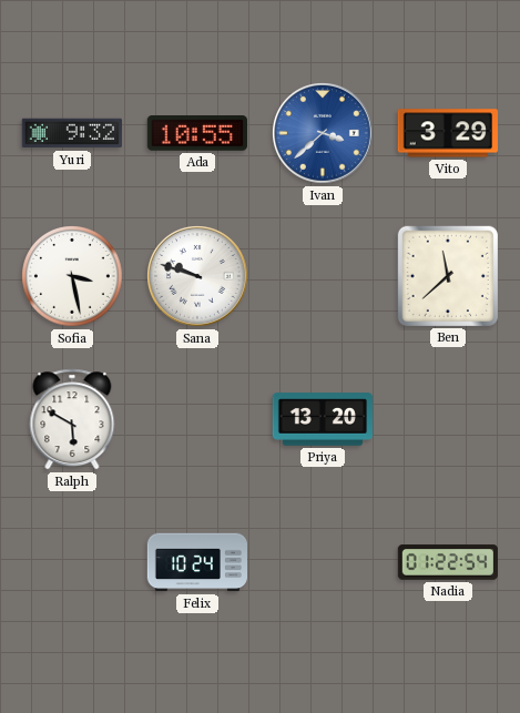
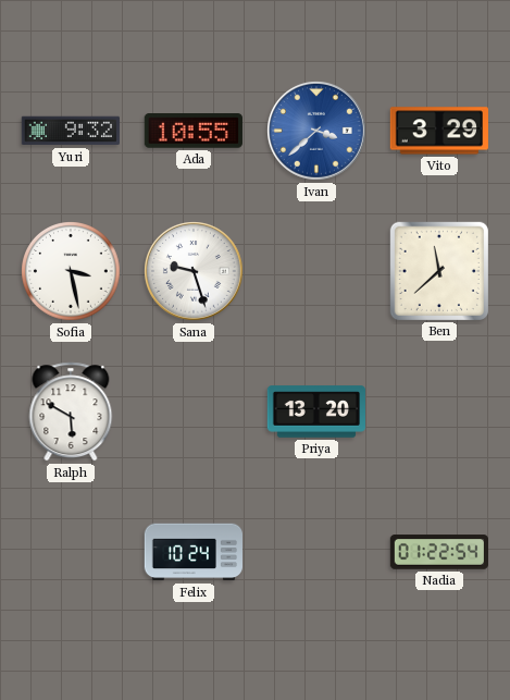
Sana: 9:48 -> 9:27 (195, 272)
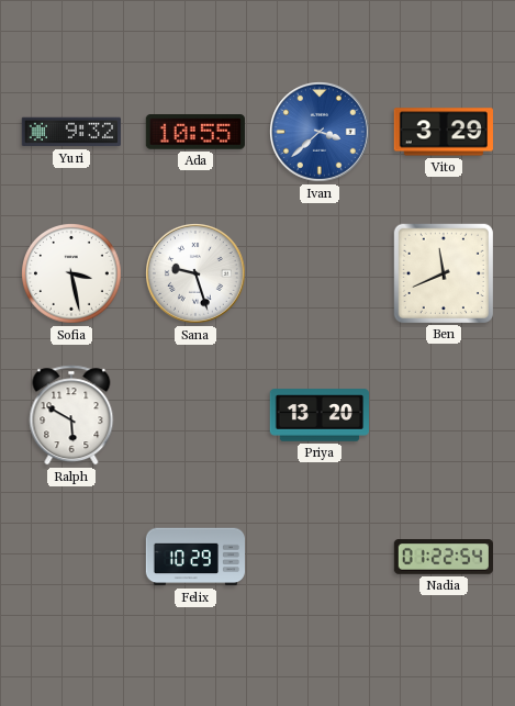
Ben: 11:38 -> 11:41 (444, 273)
Felix: 10:24 -> 10:29 (194, 557)
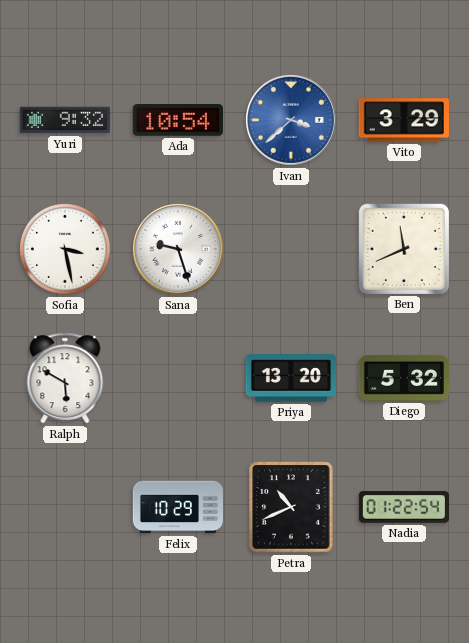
Ada: 10:55 -> 10:54 (178, 120)
Diego: none -> 5:32 (403, 378)
Petra: none -> 10:41 (291, 507)
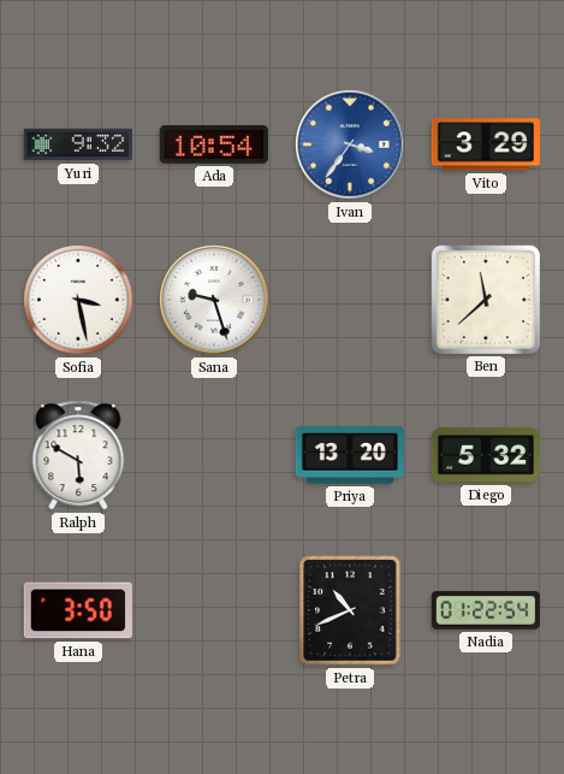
Ivan: 3:38 -> 3:36 (351, 146)
Ben: 11:41 -> 11:38 (486, 300)
Hana: none -> 3:50 (78, 610)
Felix: 10:29 -> none (177, 507)
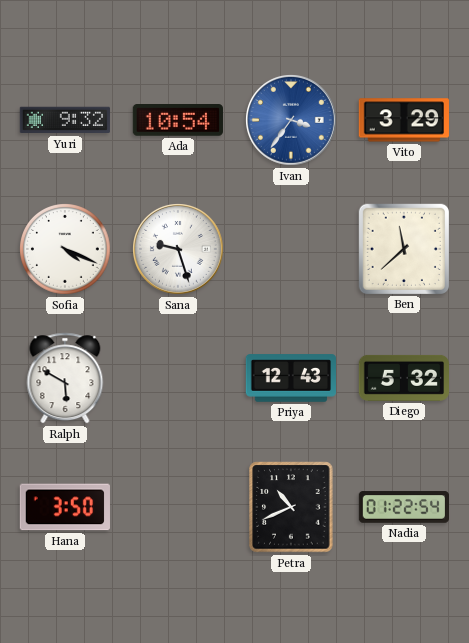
Sofia: 3:28 -> 4:19 (66, 250)
Priya: 13:20 -> 12:43 (290, 378)
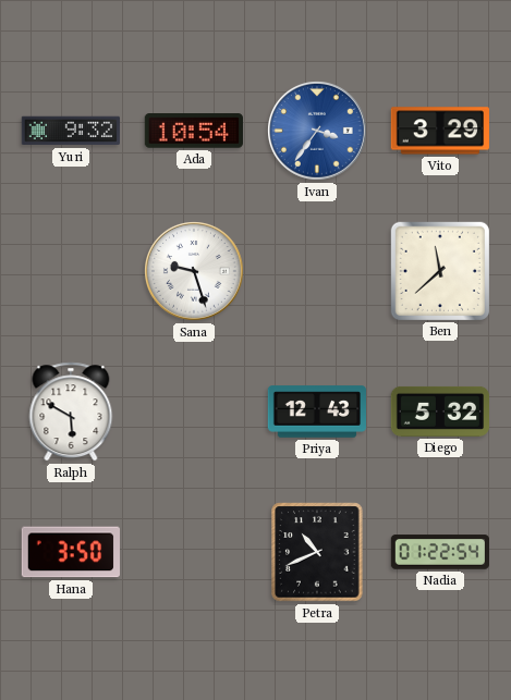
Sofia: 4:19 -> none (66, 250)
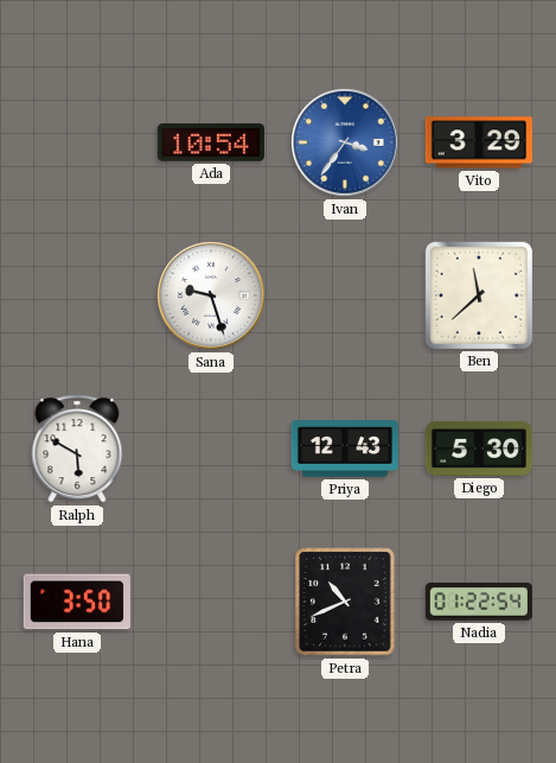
Yuri: 9:32 -> none (71, 131)
Diego: 5:32 -> 5:30 (478, 449)
